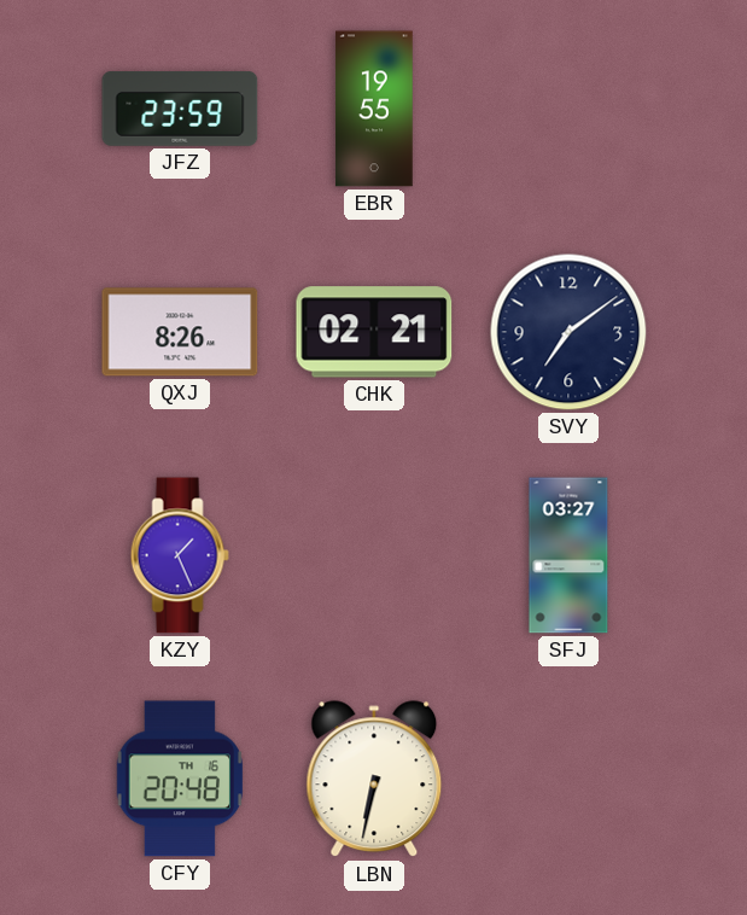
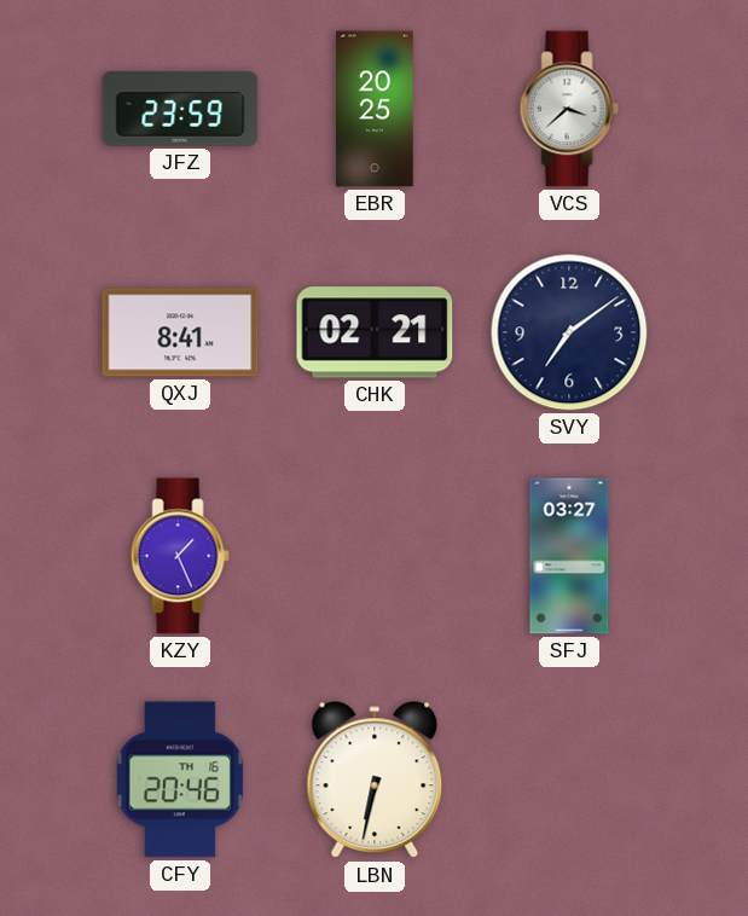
EBR: 19:55 -> 20:25 (375, 109)
VCS: none -> 3:38 (569, 109)
QXJ: 8:26 -> 8:41 (180, 332)
CFY: 20:48 -> 20:46 (180, 779)
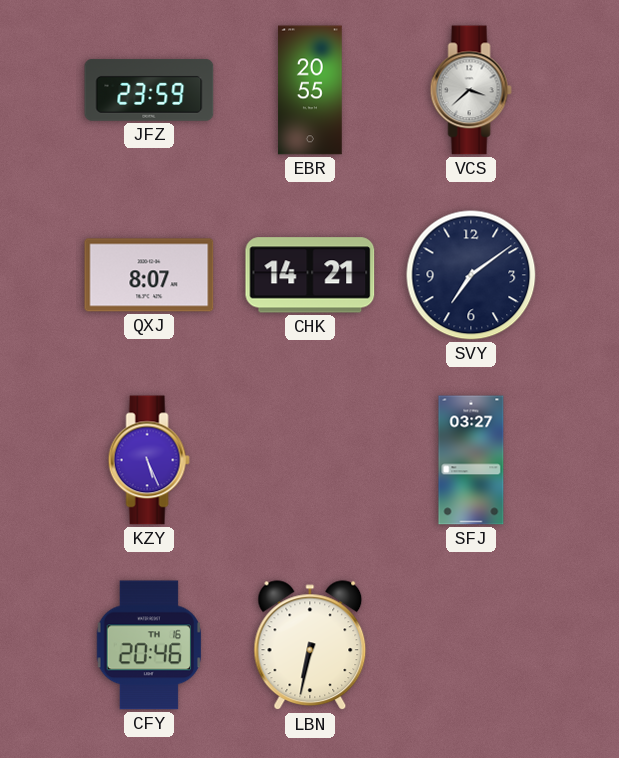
EBR: 20:25 -> 20:55 (310, 90)
QXJ: 8:41 -> 8:07 (149, 275)
CHK: 02:21 -> 14:21 (310, 275)
KZY: 1:26 -> 5:26 (149, 460)
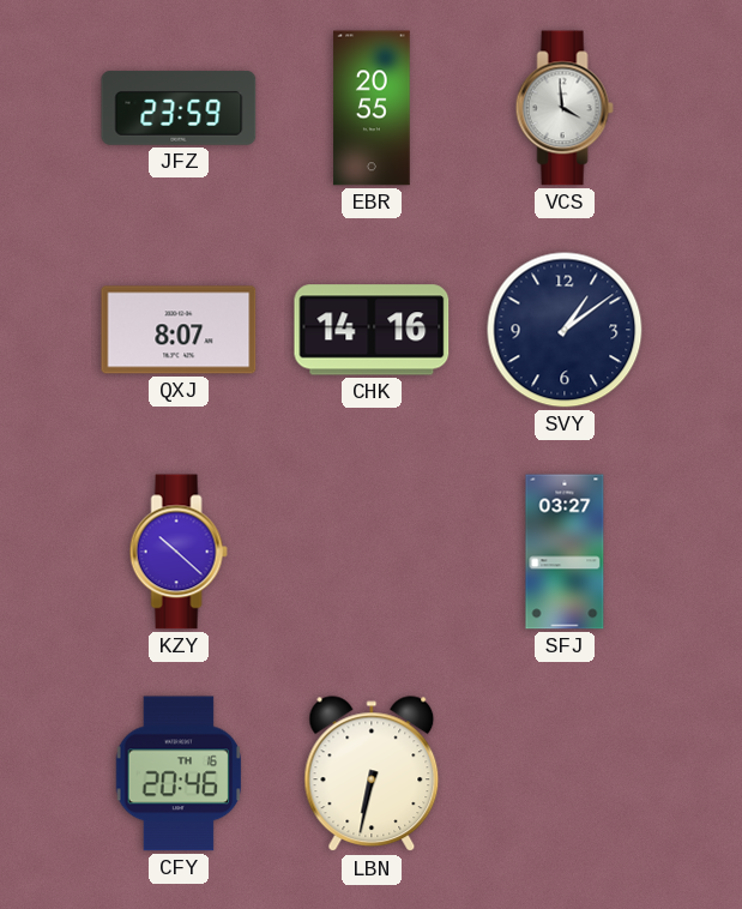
VCS: 3:38 -> 3:59 (565, 108)
CHK: 14:21 -> 14:16 (372, 330)
SVY: 7:09 -> 1:09 (565, 330)
KZY: 5:26 -> 10:22 (179, 552)
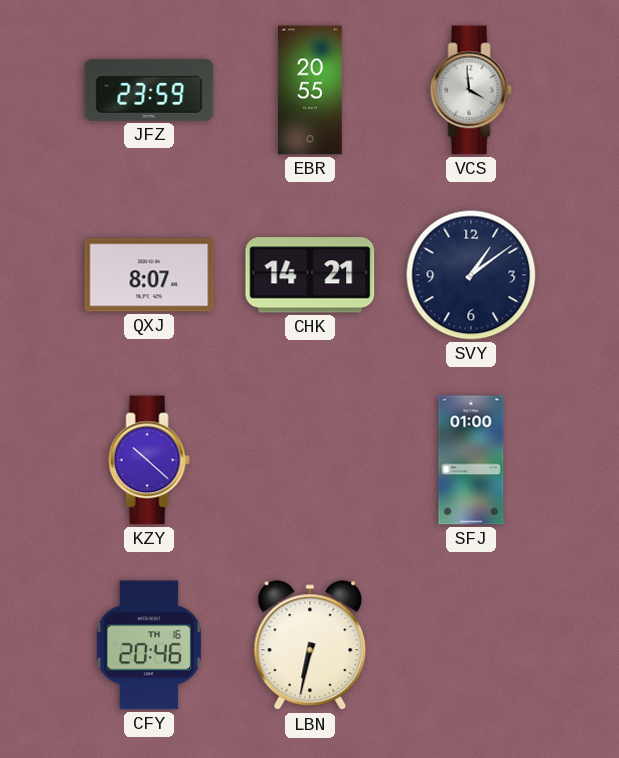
CHK: 14:16 -> 14:21 (310, 275)
SFJ: 03:27 -> 01:00 (471, 460)
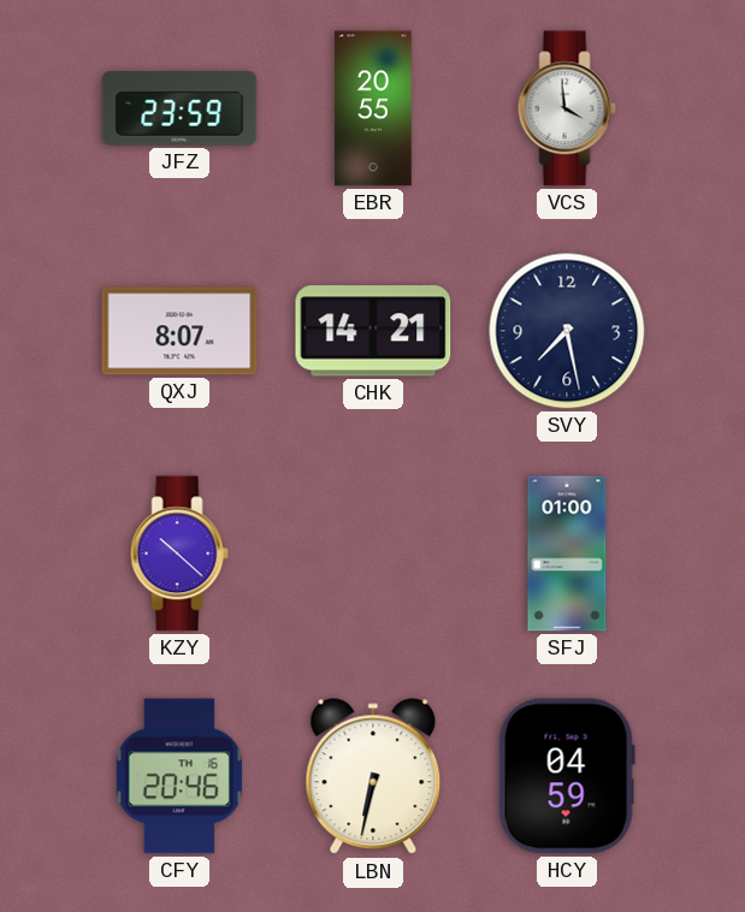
SVY: 1:09 -> 7:28 (567, 331)
HCY: none -> 04:59 (567, 776)
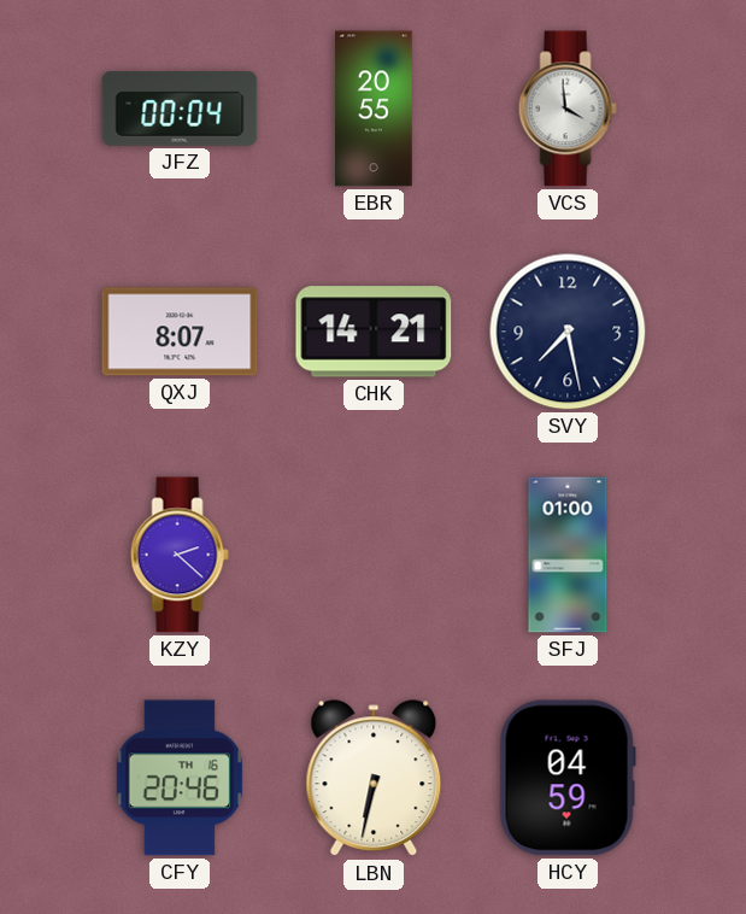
JFZ: 23:59 -> 00:04 (180, 110)
KZY: 10:22 -> 2:22 (180, 555)
